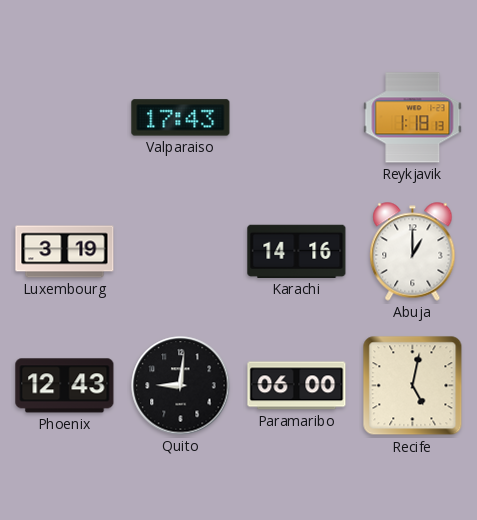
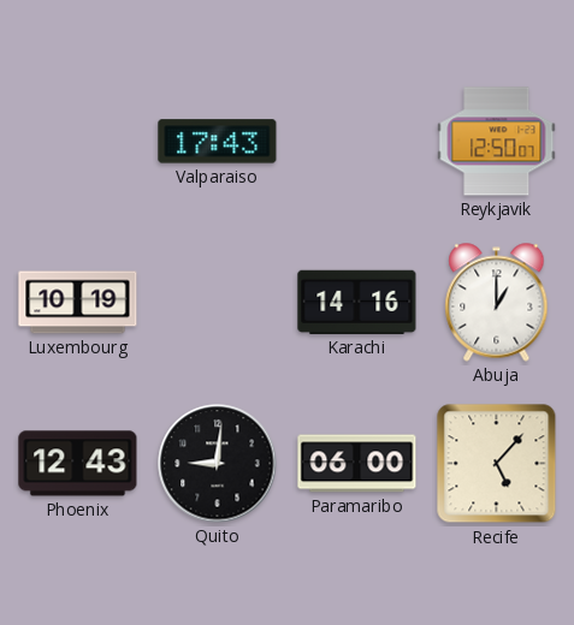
Reykjavik: 1:18 -> 12:50 (497, 142)
Luxembourg: 3:19 -> 10:19 (78, 303)
Recife: 5:02 -> 5:07 (497, 464)
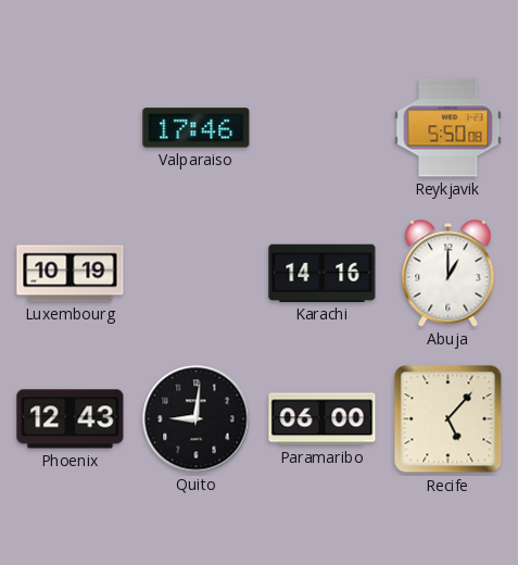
Valparaiso: 17:43 -> 17:46 (197, 128)
Reykjavik: 12:50 -> 5:50 (448, 128)
